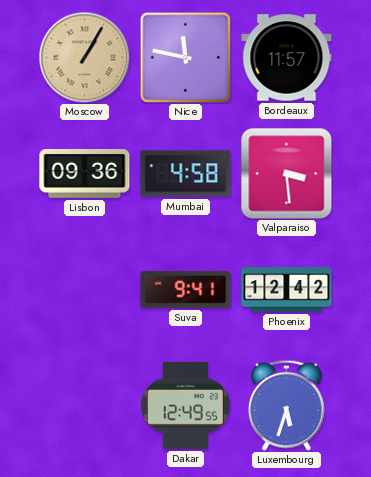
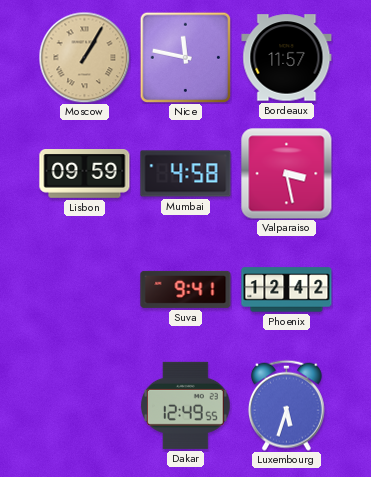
Lisbon: 09:36 -> 09:59 (85, 174)
Valparaiso: 3:29 -> 3:28 (287, 174)
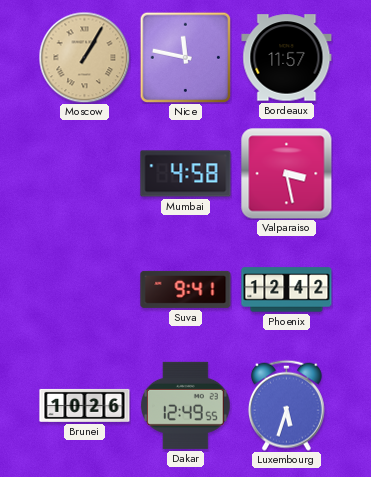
Lisbon: 09:59 -> none (85, 174)
Brunei: none -> 10:26 (85, 405)
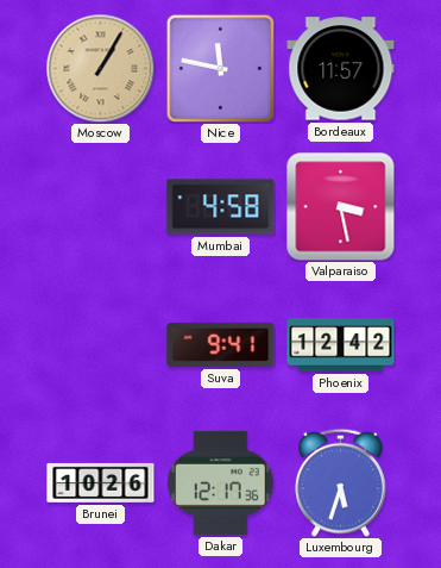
Dakar: 12:49 -> 12:17 (221, 482)
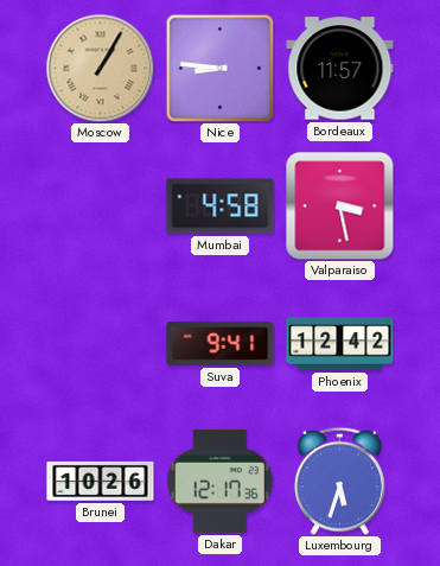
Nice: 11:47 -> 8:46 (219, 68)
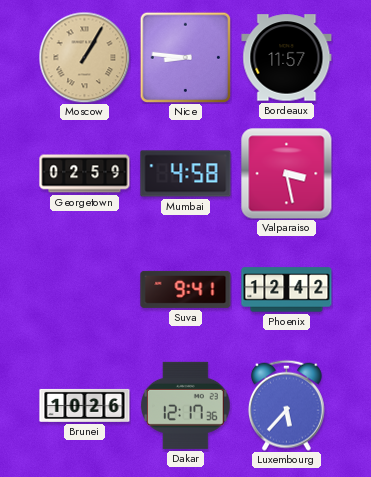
Georgetown: none -> 02:59 (85, 174)
Luxembourg: 5:33 -> 5:37 (286, 405)
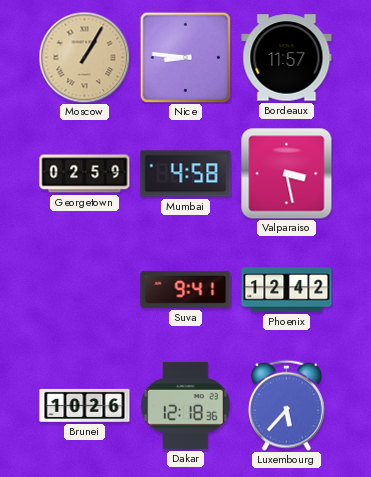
Dakar: 12:17 -> 12:18 (186, 405)
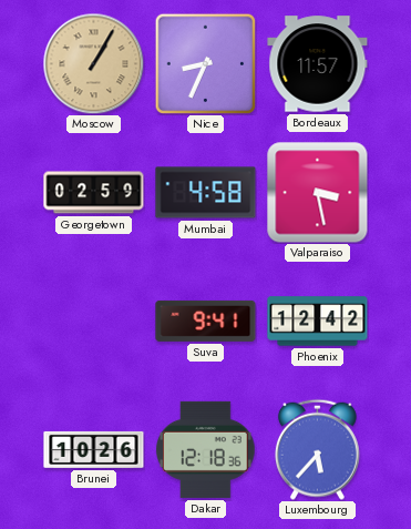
Nice: 8:46 -> 8:34 (205, 63)
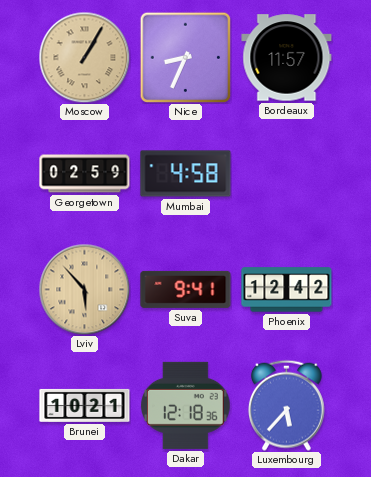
Valparaiso: 3:28 -> none (318, 193)
Lviv: none -> 5:53 (84, 289)
Brunei: 10:26 -> 10:21 (85, 405)
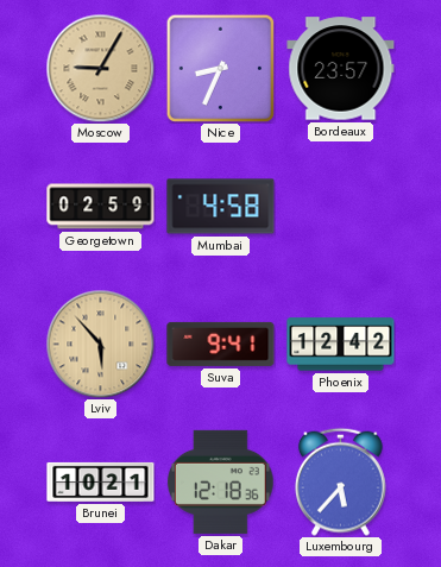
Moscow: 1:05 -> 9:05 (100, 68)
Bordeaux: 11:57 -> 23:57 (341, 69)
